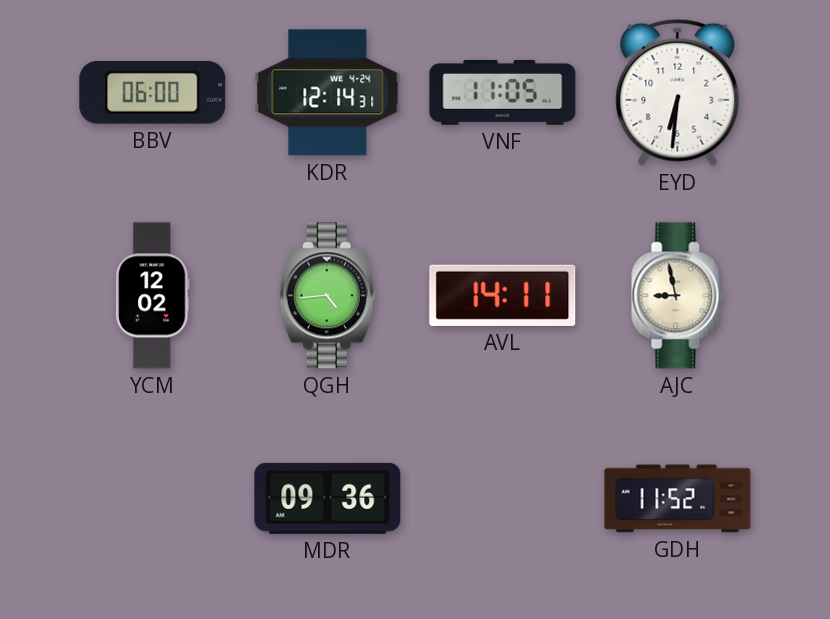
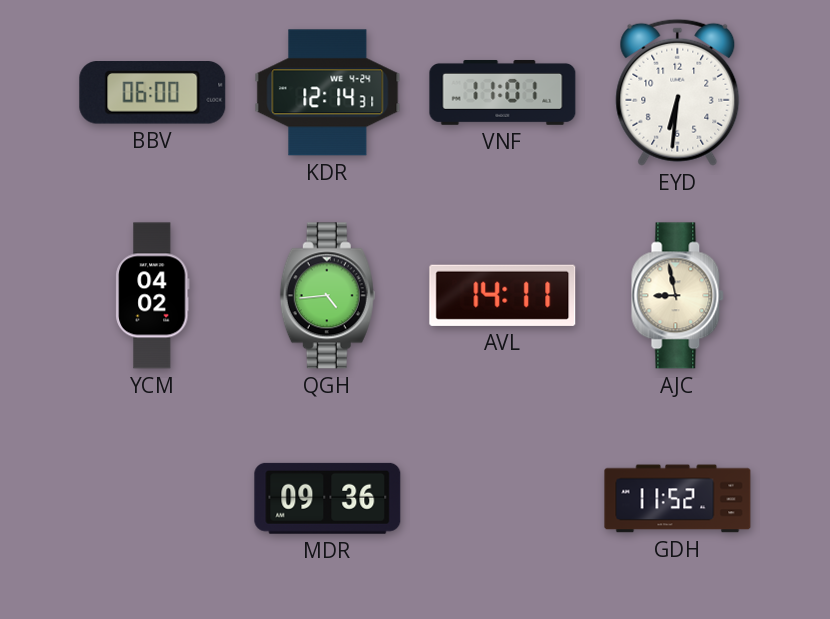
VNF: 11:05 -> 11:01 (503, 92)
YCM: 12:02 -> 04:02 (153, 296)
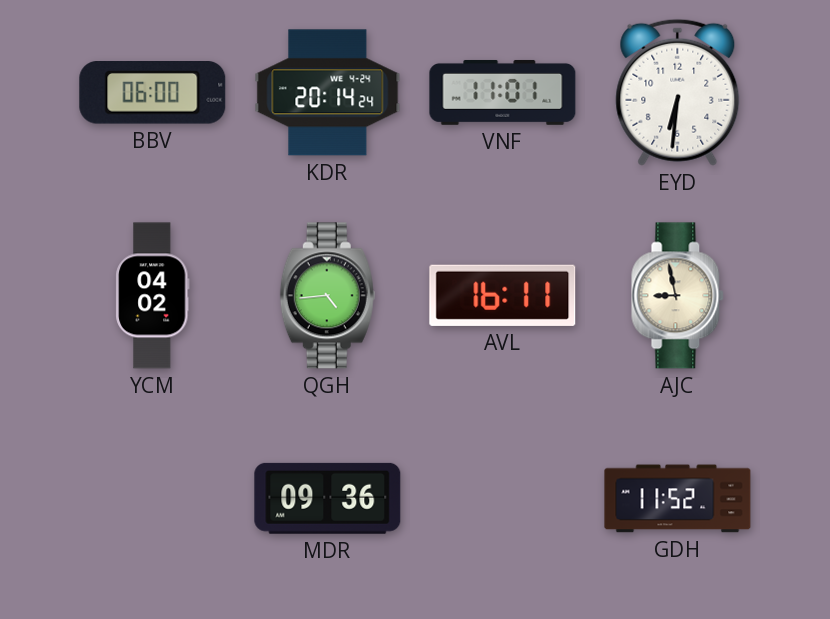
KDR: 12:14 -> 20:14 (328, 93)
AVL: 14:11 -> 16:11 (503, 295)
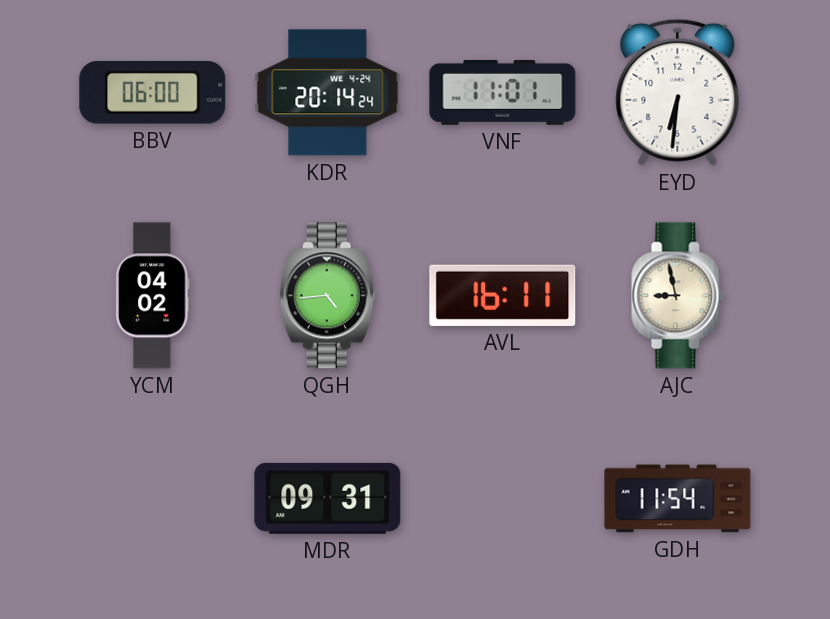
MDR: 09:36 -> 09:31 (328, 498)
GDH: 11:52 -> 11:54 (678, 499)
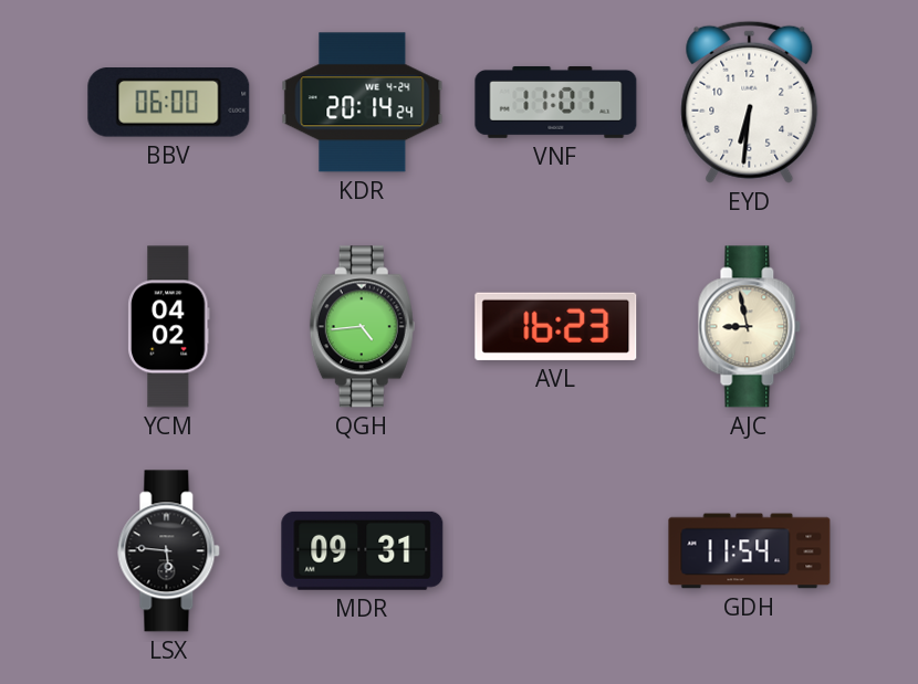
AVL: 16:11 -> 16:23 (556, 326)
LSX: none -> 5:46 (169, 551)
